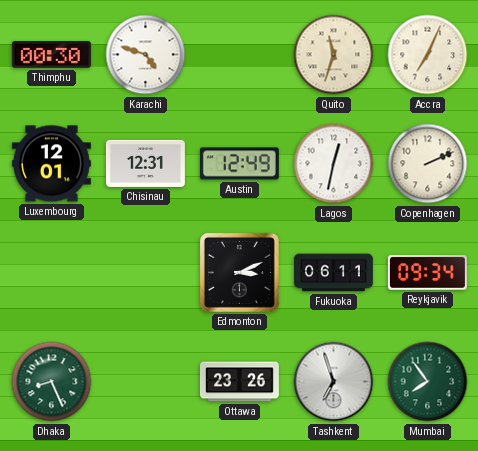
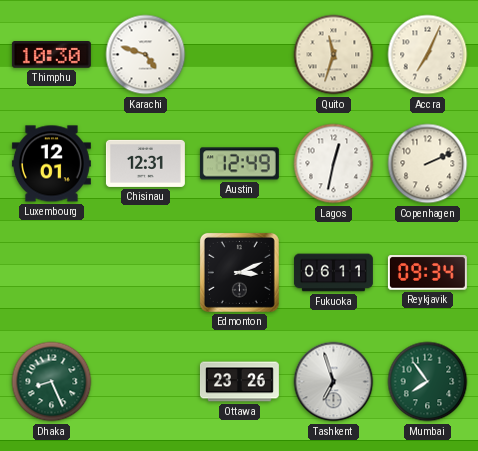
Thimphu: 00:30 -> 10:30 (51, 55)
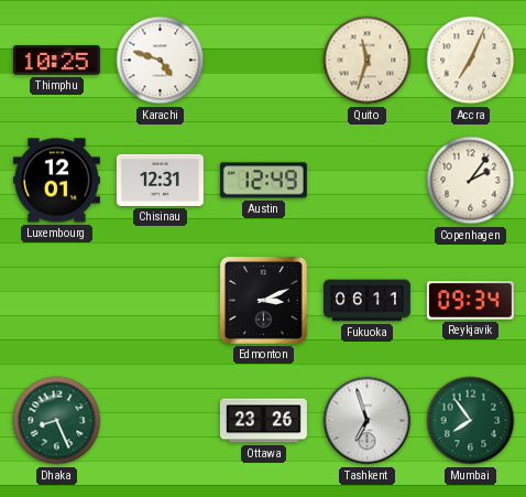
Thimphu: 10:30 -> 10:25 (56, 61)
Lagos: 12:32 -> none (334, 164)
Copenhagen: 2:11 -> 2:06 (471, 181)
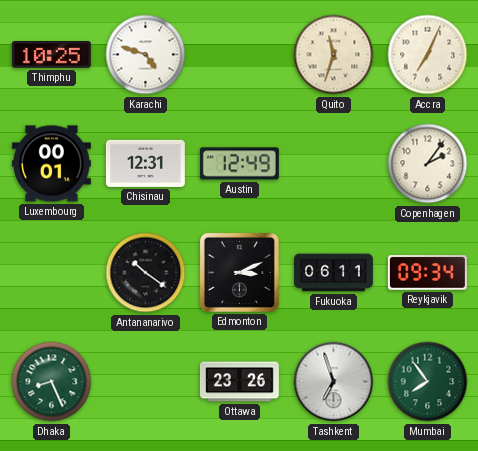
Luxembourg: 12:01 -> 00:01 (51, 164)
Antananarivo: none -> 10:21 (146, 273)
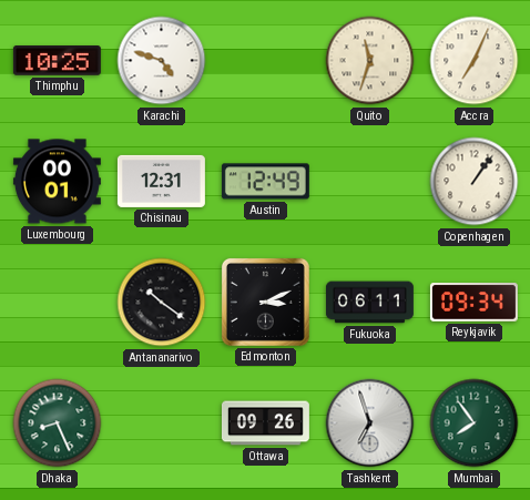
Copenhagen: 2:06 -> 1:06 (475, 182)
Ottawa: 23:26 -> 09:26 (265, 424)
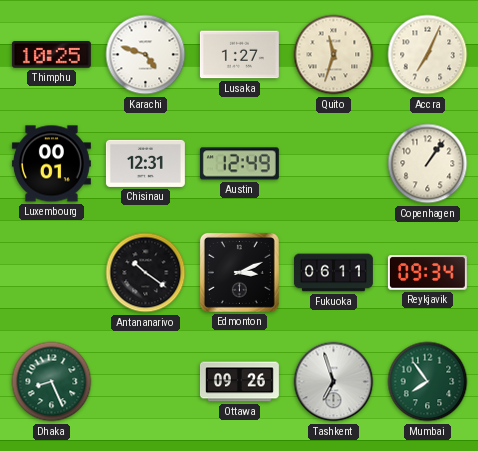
Lusaka: none -> 1:27 (239, 55)
